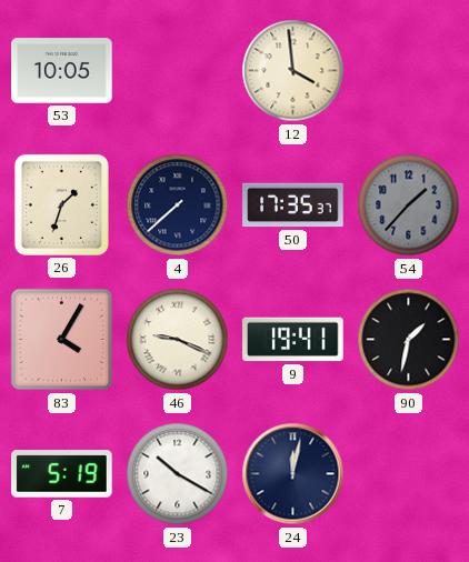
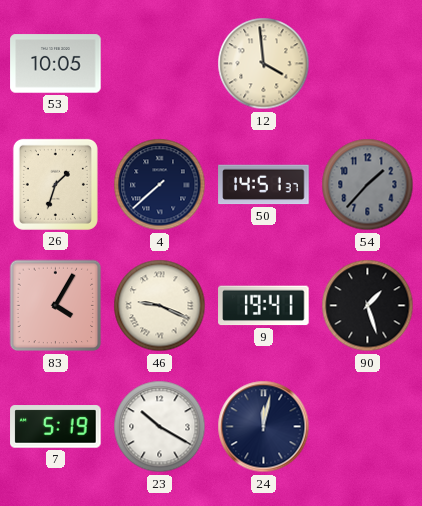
50: 17:35 -> 14:51 (264, 185)
90: 1:32 -> 1:27 (368, 306)
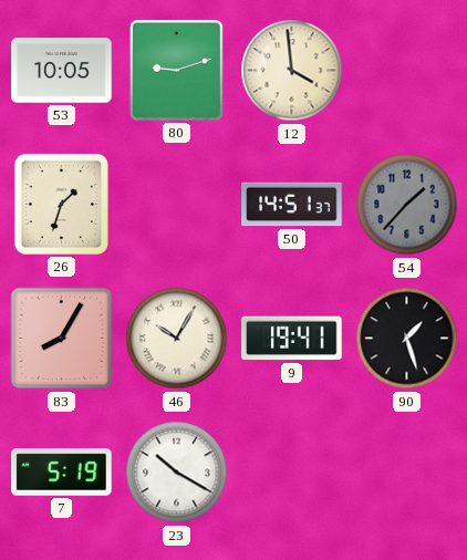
80: none -> 9:12 (176, 70)
4: 7:38 -> none (160, 185)
83: 4:05 -> 8:05 (62, 339)
46: 9:19 -> 10:05 (177, 339)
24: 12:02 -> none (264, 427)
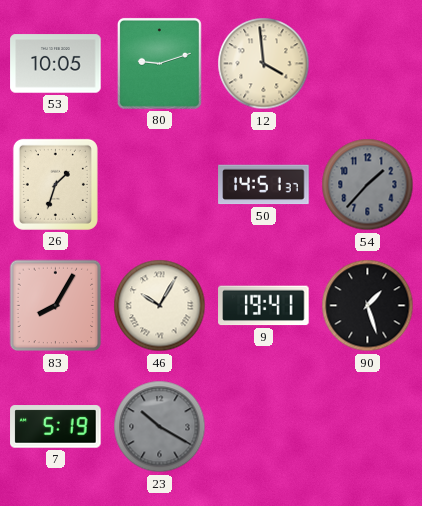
23 dial: white -> grey (160, 427)
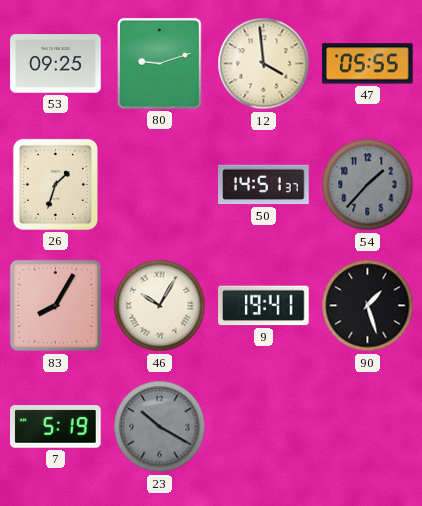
53: 10:05 -> 09:25 (56, 64)
47: none -> 05:55 (368, 64)
